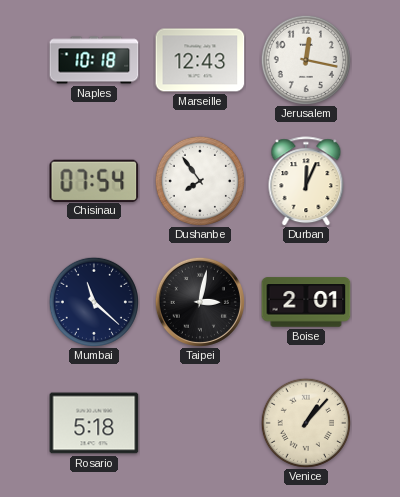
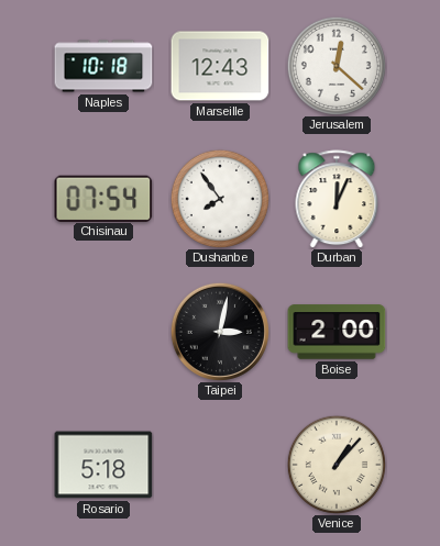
Jerusalem: 12:17 -> 12:22 (337, 66)
Mumbai: 11:22 -> none (94, 302)
Boise: 2:01 -> 2:00 (337, 332)
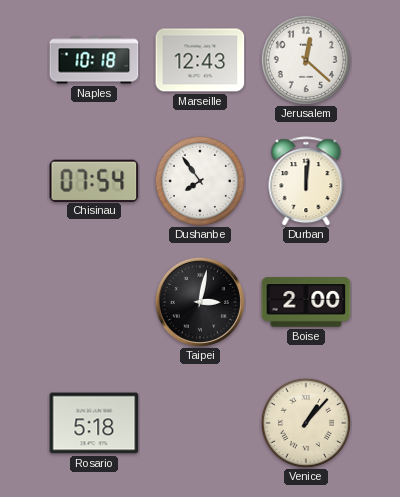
Durban: 12:04 -> 12:01 (306, 181)
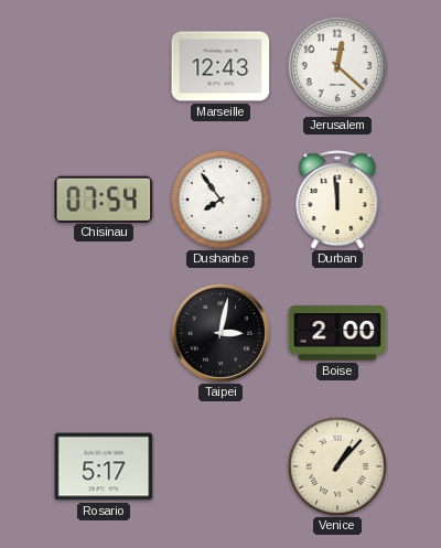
Naples: 10:18 -> none (94, 60)
Durban: 12:01 -> 11:59 (337, 200)
Rosario: 5:18 -> 5:17 (104, 466)
